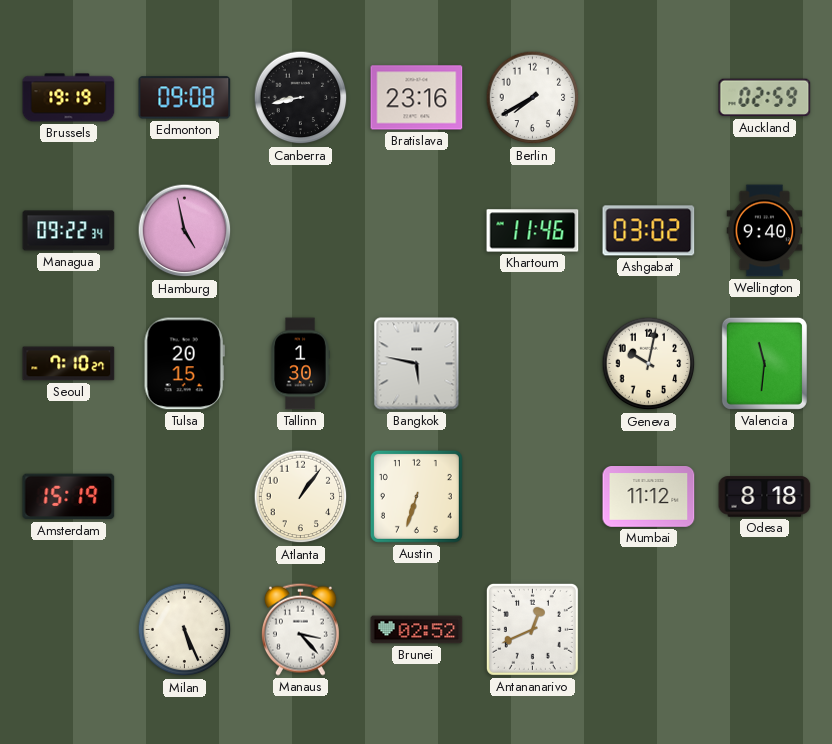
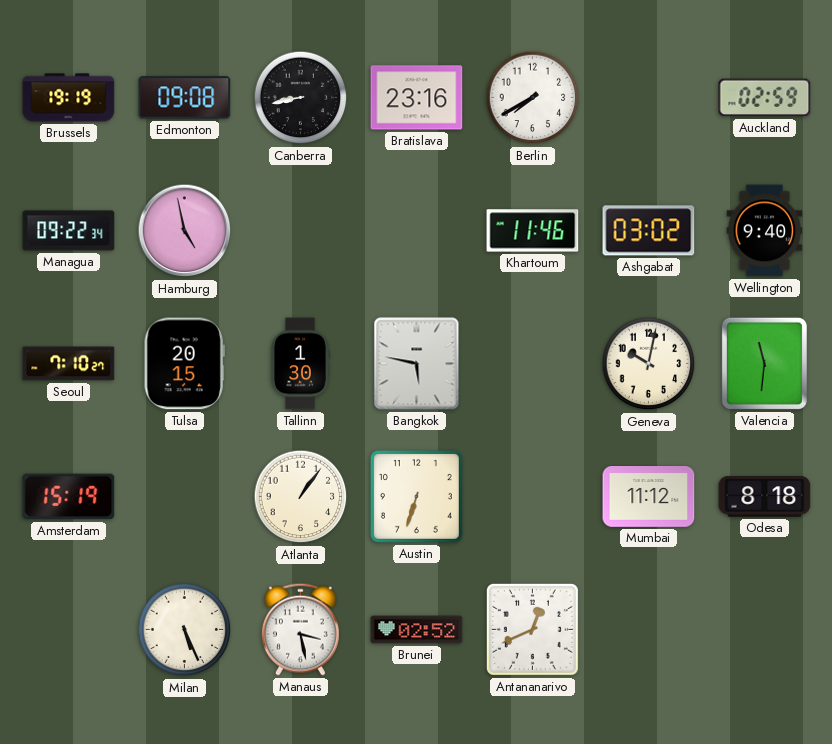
Manaus: 3:23 -> 3:28 (300, 629)
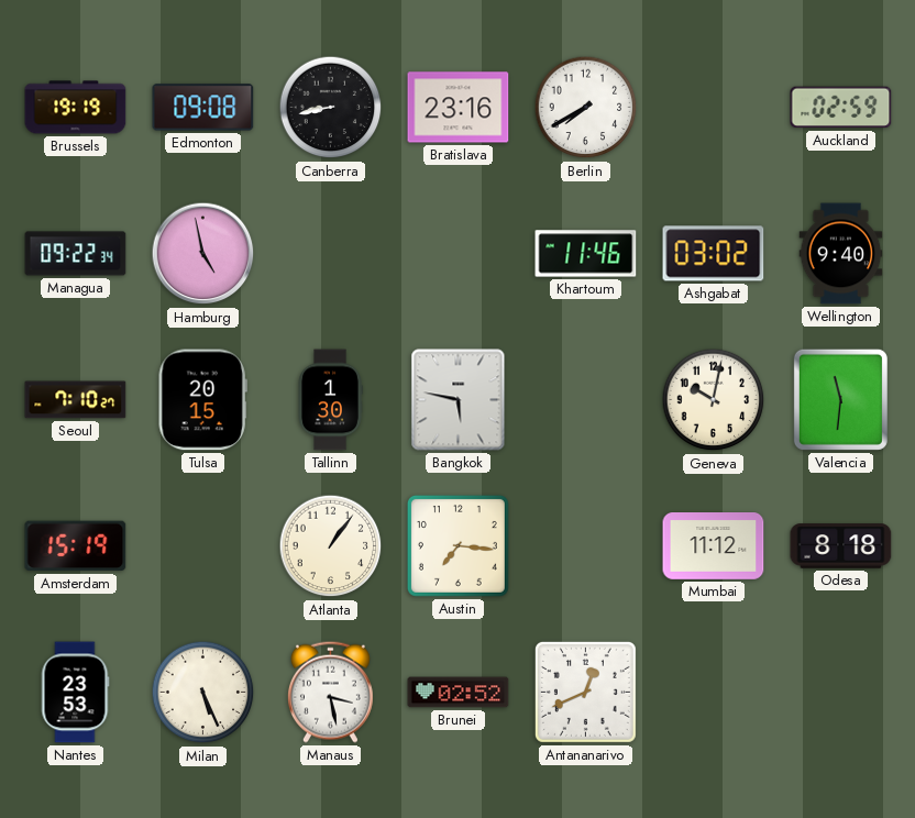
Austin: 6:33 -> 7:16 (457, 545)
Nantes: none -> 23:53 (75, 693)
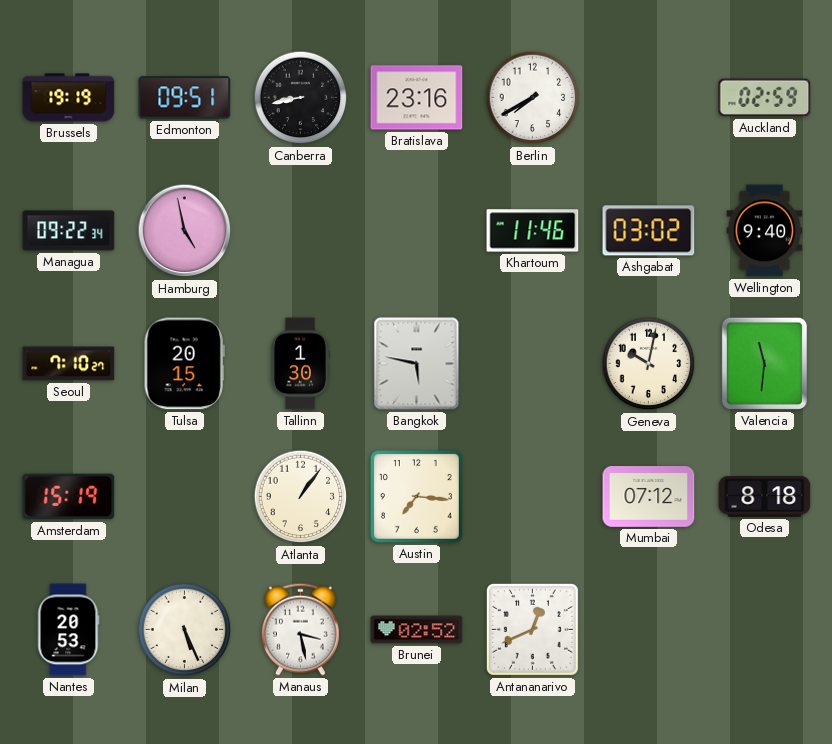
Edmonton: 09:08 -> 09:51 (185, 98)
Mumbai: 11:12 -> 07:12 (649, 497)
Nantes: 23:53 -> 20:53 (68, 630)
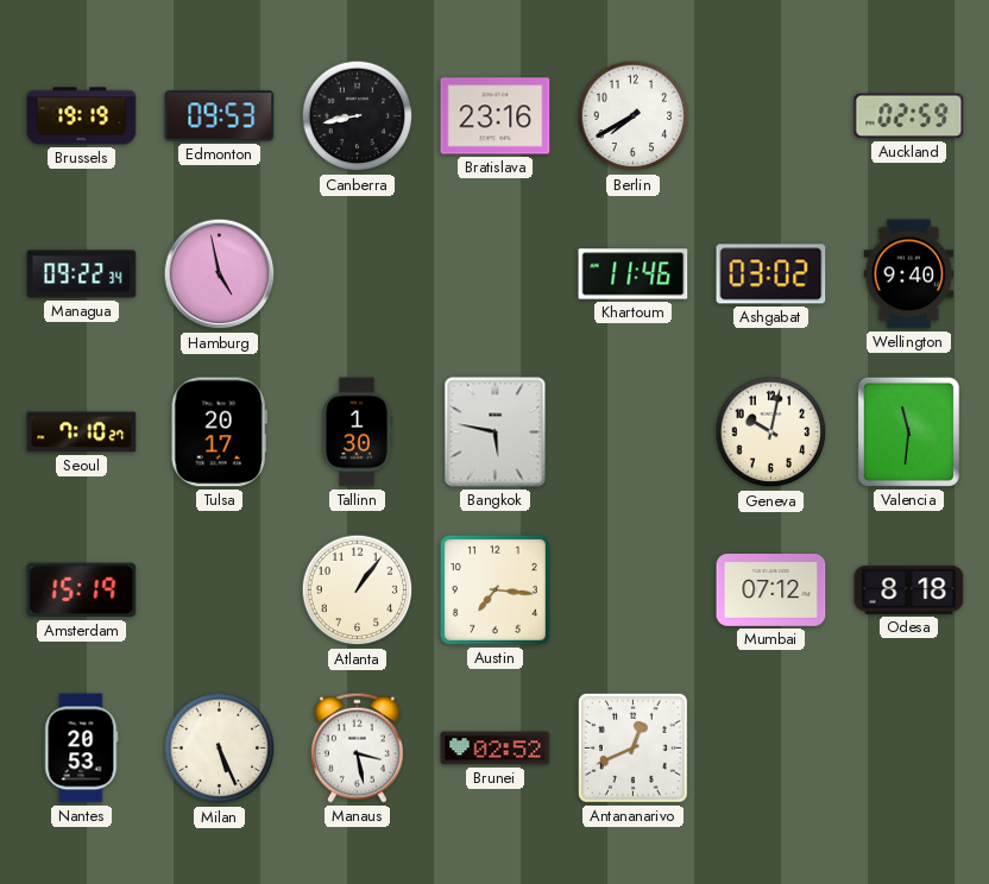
Edmonton: 09:51 -> 09:53 (220, 116)
Tulsa: 20:15 -> 20:17 (219, 432)
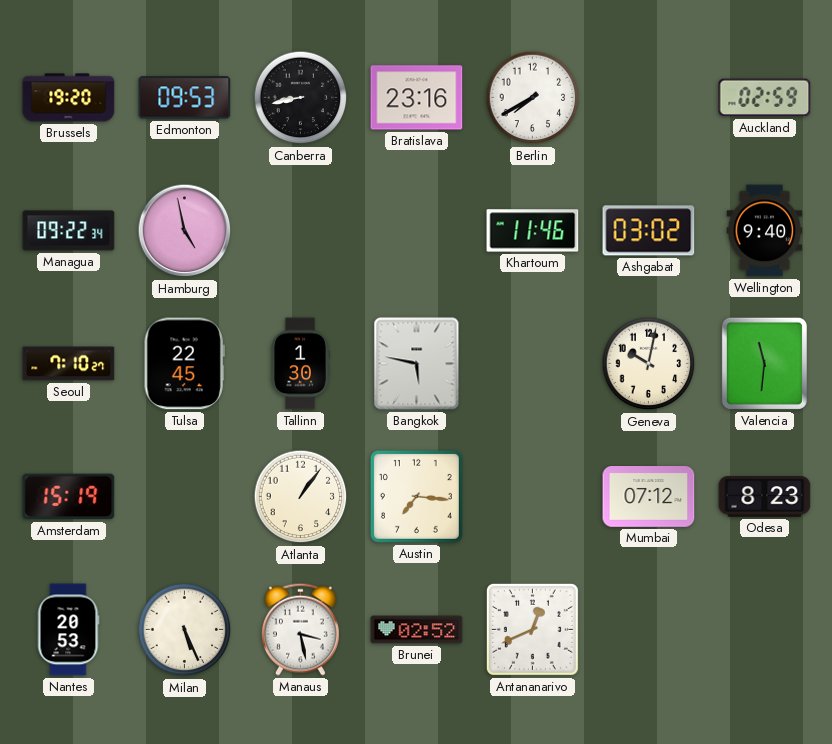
Brussels: 19:19 -> 19:20 (69, 98)
Tulsa: 20:17 -> 22:45 (184, 364)
Odesa: 8:18 -> 8:23 (765, 497)
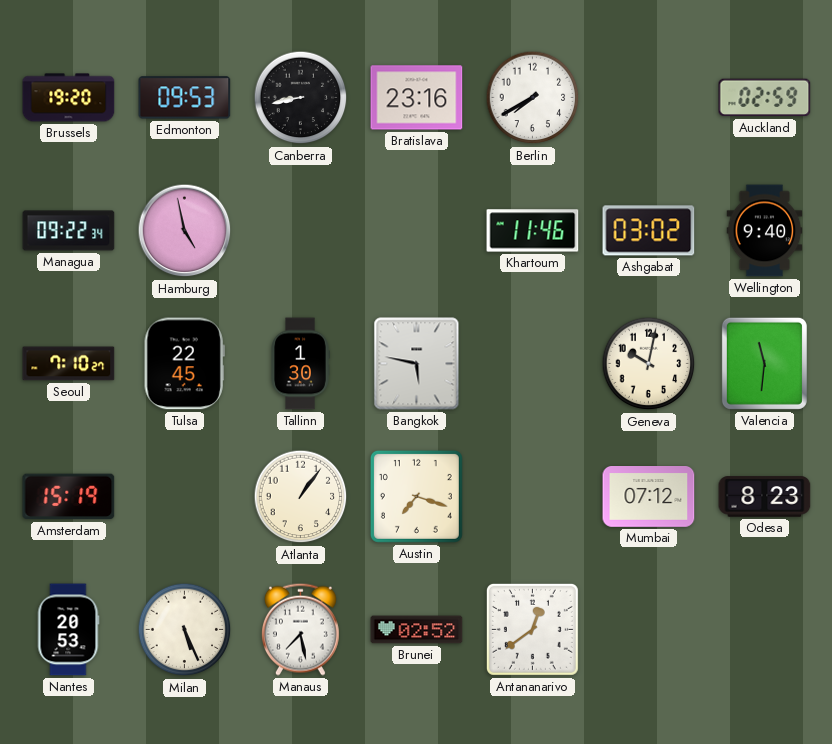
Austin: 7:16 -> 7:18 (416, 496)
Manaus: 3:28 -> 7:28 (300, 629)
Antananarivo: 12:41 -> 12:39 (532, 629)
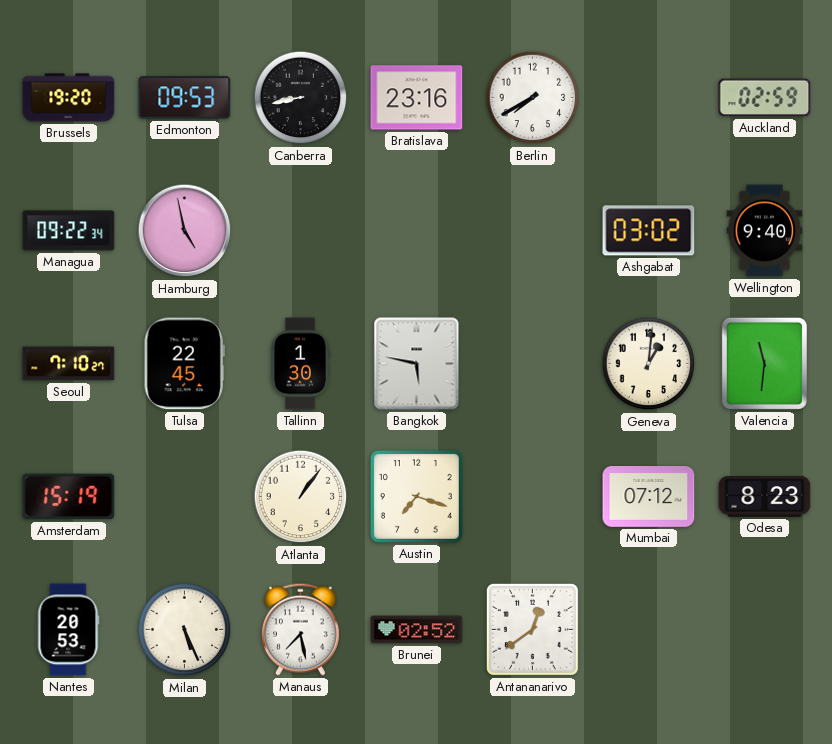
Khartoum: 11:46 -> none (533, 231)
Geneva: 10:02 -> 1:01 (649, 364)
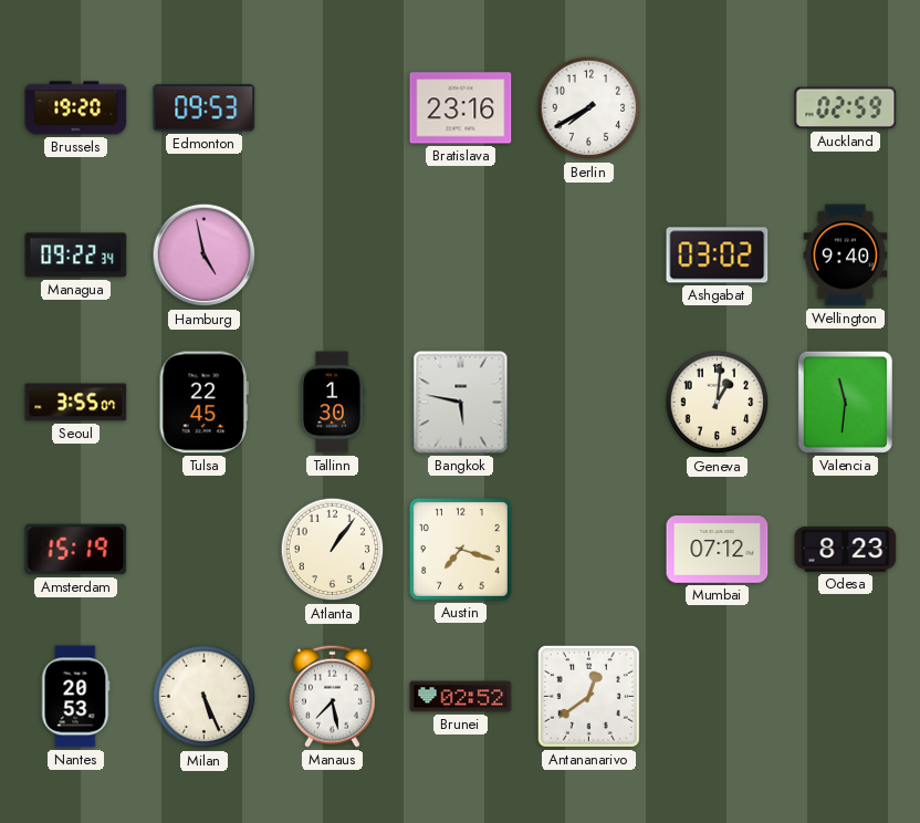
Canberra: 8:43 -> none (301, 98)
Seoul: 7:10 -> 3:55 (76, 403)
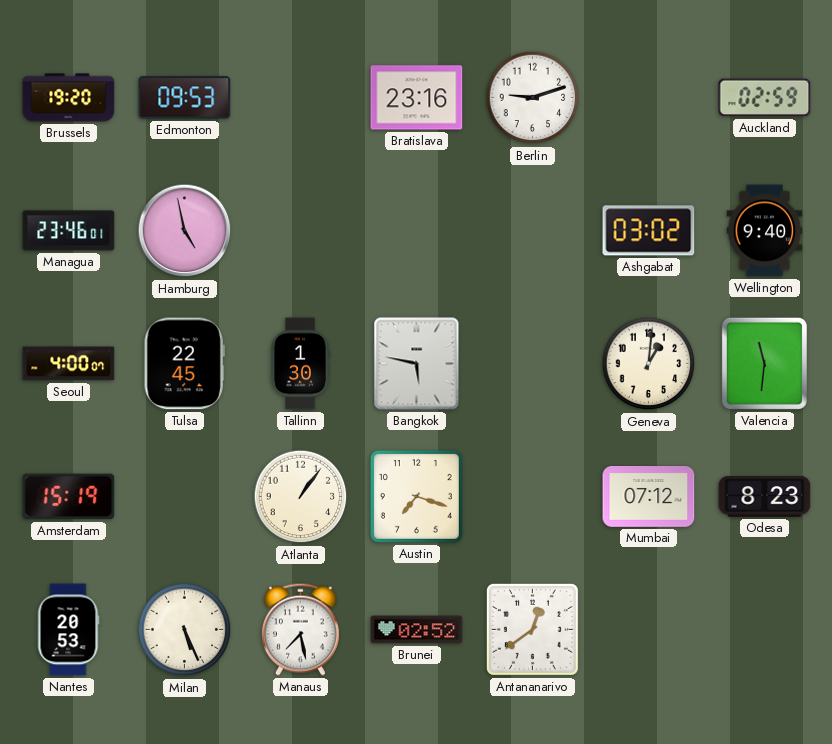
Berlin: 7:40 -> 9:12 (533, 98)
Managua: 09:22 -> 23:46 (69, 231)
Seoul: 3:55 -> 4:00 (69, 364)
